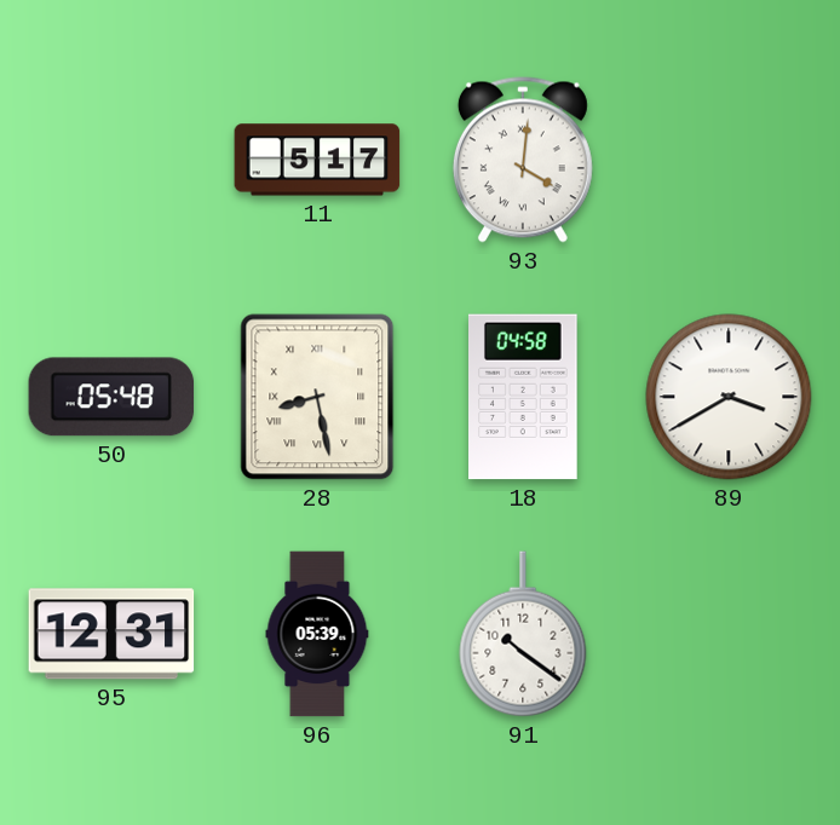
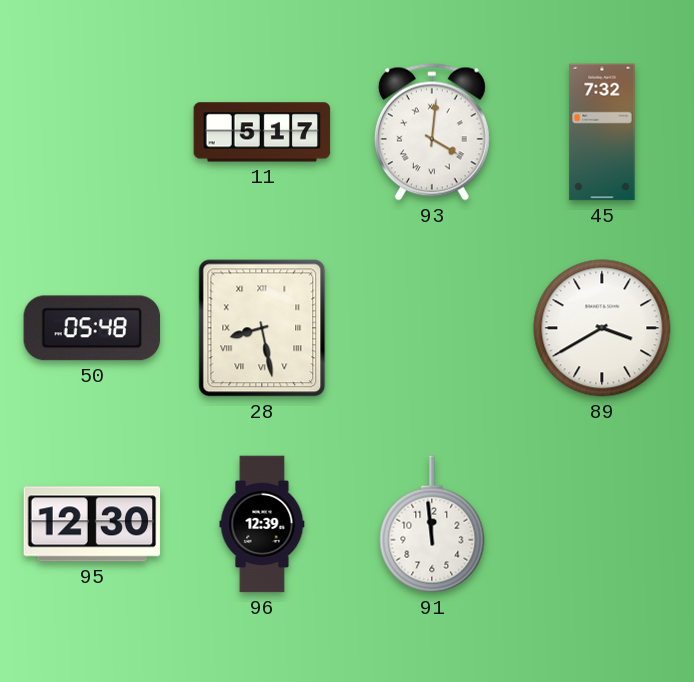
45: none -> 7:32 (602, 132)
18: 04:58 -> none (523, 397)
95: 12:31 -> 12:30 (92, 524)
96: 05:39 -> 12:39 (262, 524)
91: 10:21 -> 11:59 (432, 524)
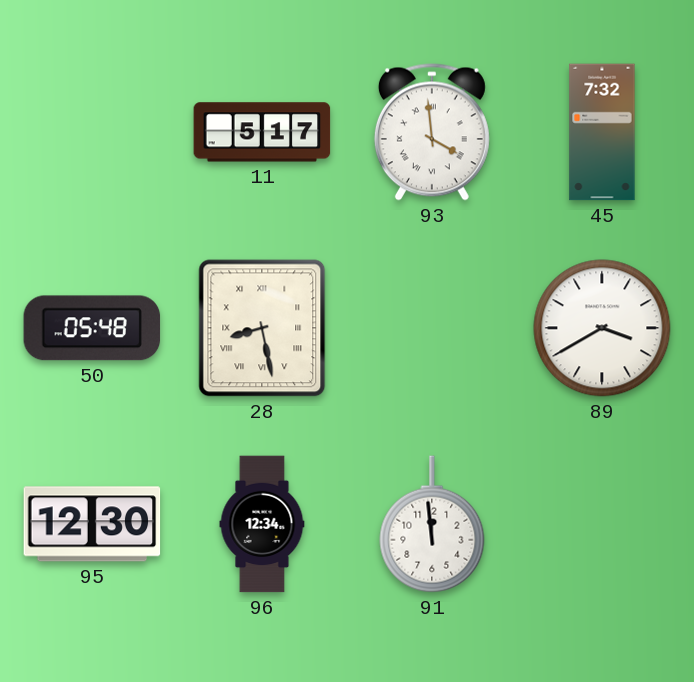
93: 4:01 -> 3:59 (432, 132)
96: 12:39 -> 12:34 (262, 524)
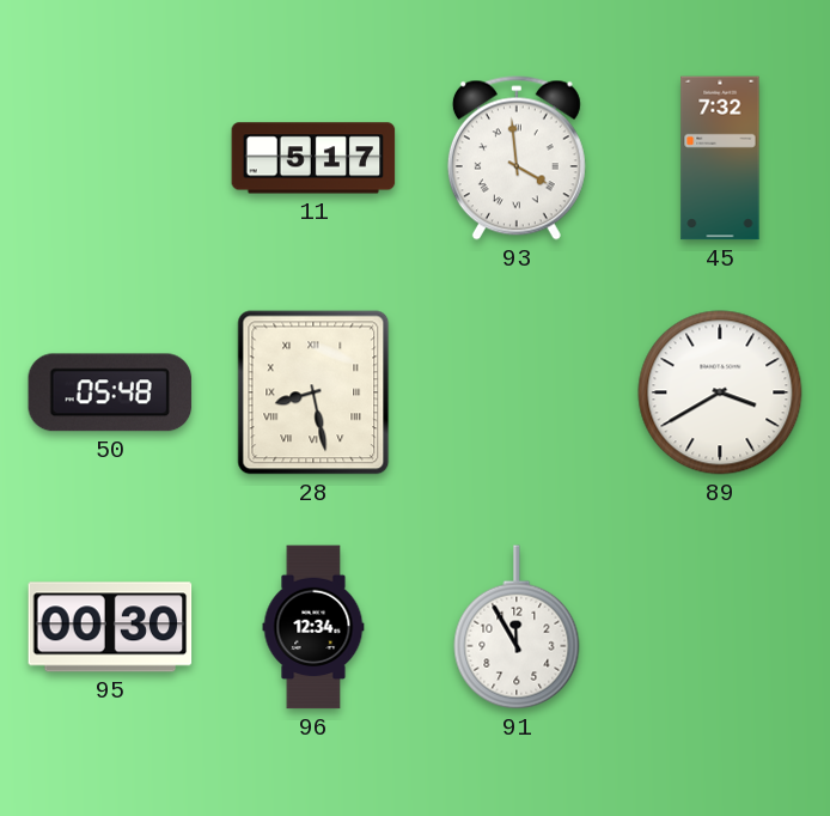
95: 12:30 -> 00:30 (110, 627)
91: 11:59 -> 11:55 (517, 627)
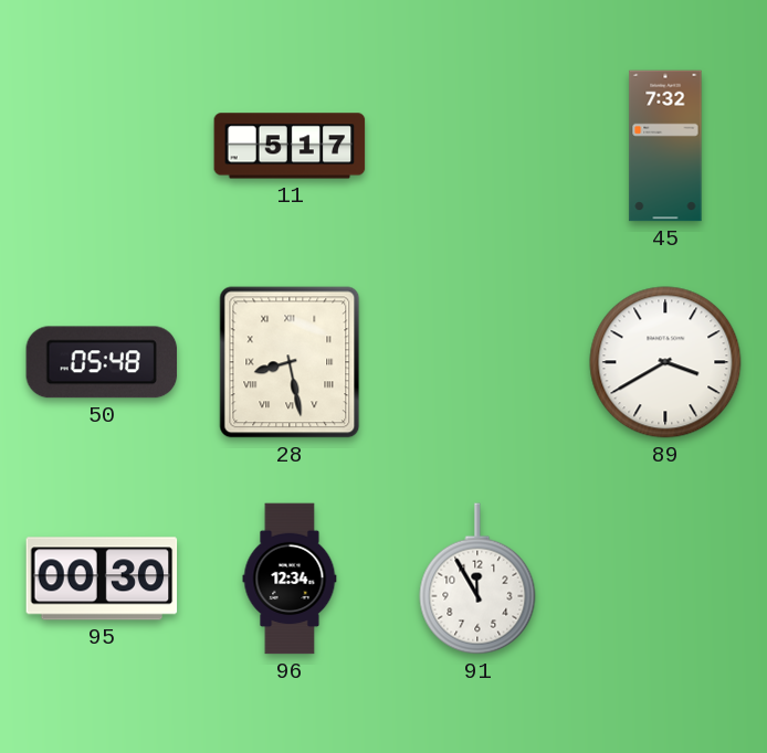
93: 3:59 -> none (517, 158)
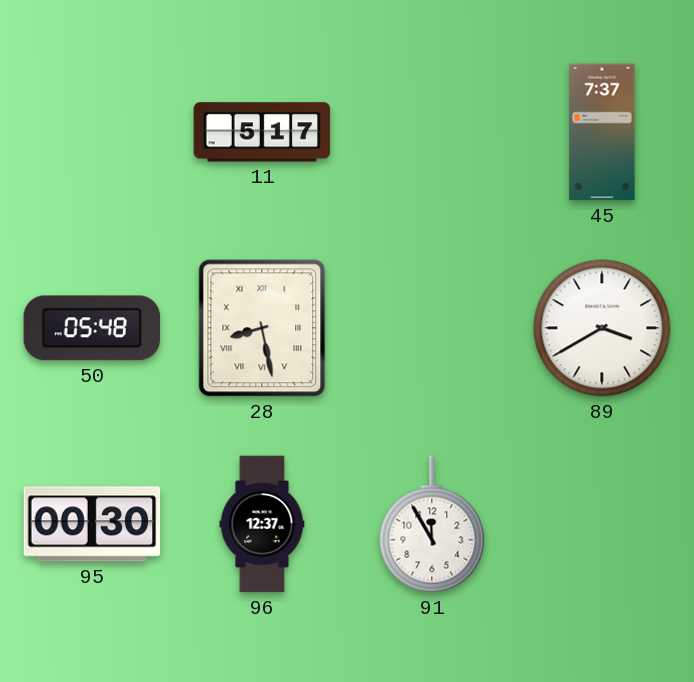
45: 7:32 -> 7:37 (602, 132)
96: 12:34 -> 12:37 (262, 524)
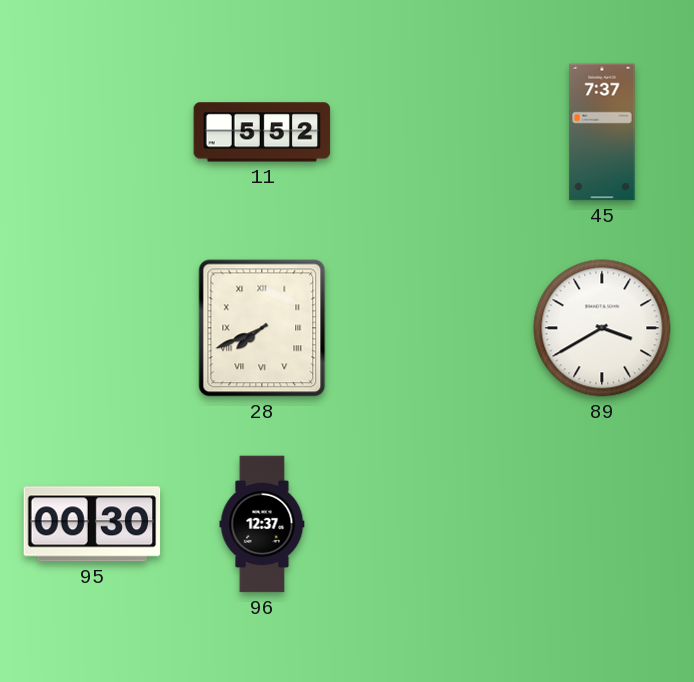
11: 5:17 -> 5:52 (262, 132)
50: 05:48 -> none (92, 328)
28: 8:28 -> 7:41 (262, 328)
91: 11:55 -> none (432, 524)
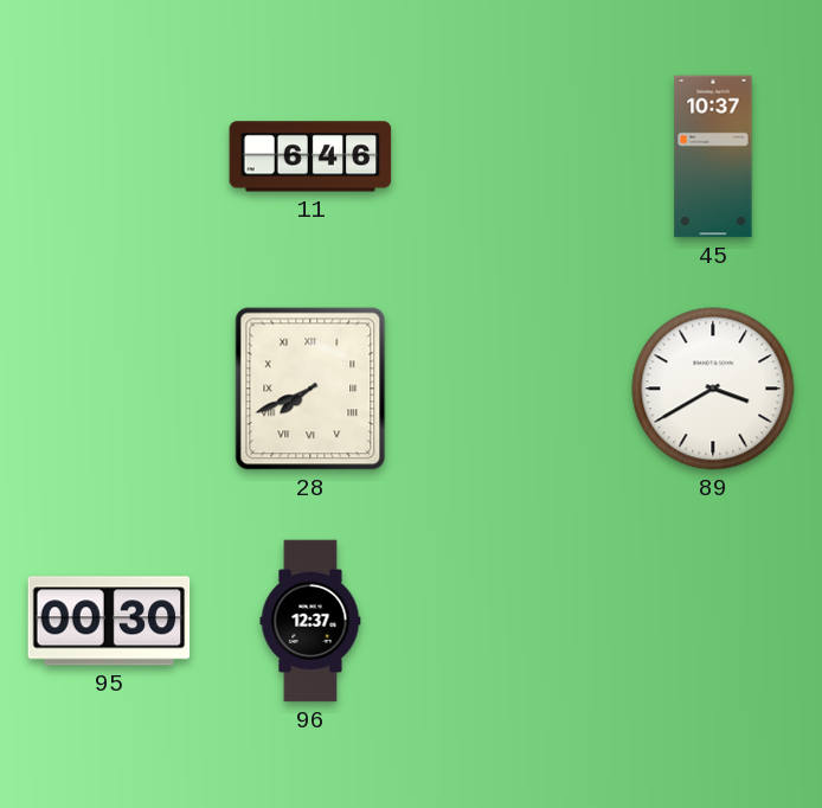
11: 5:52 -> 6:46 (310, 156)
45: 7:37 -> 10:37 (713, 156)
